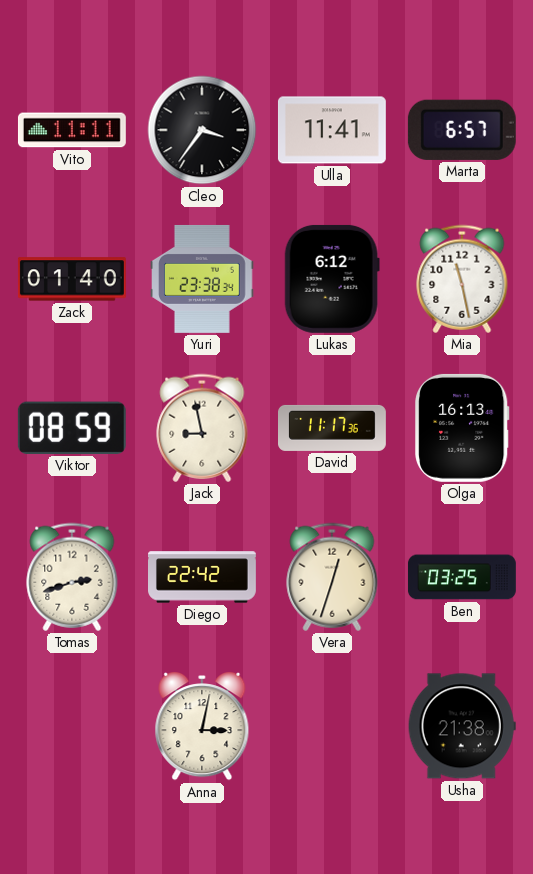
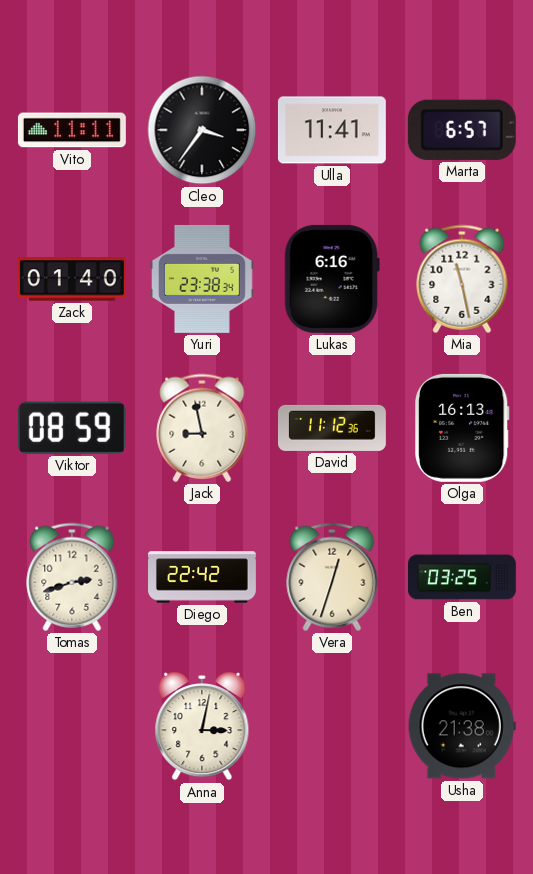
Lukas: 6:12 -> 6:16 (332, 279)
David: 11:17 -> 11:12 (333, 428)
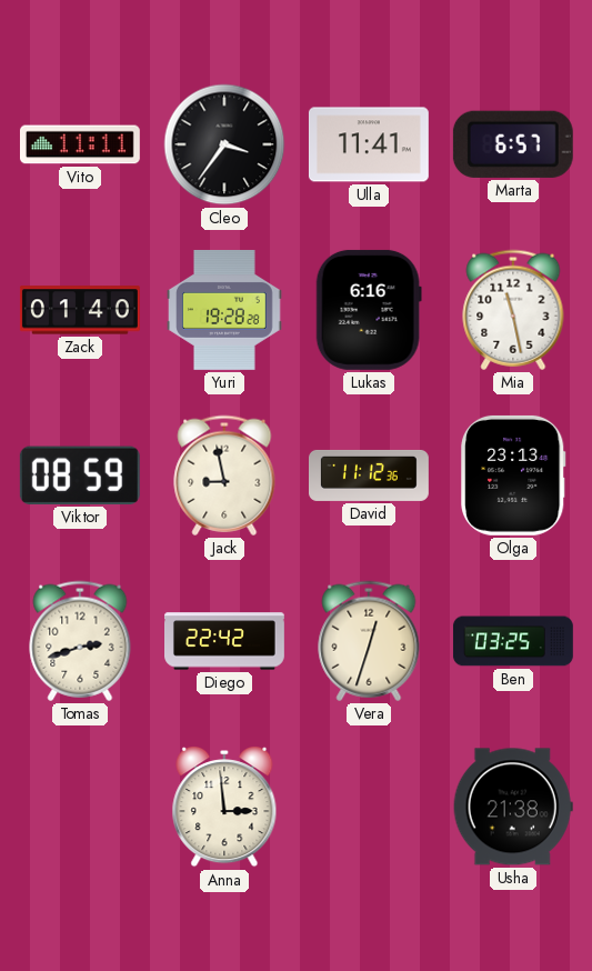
Yuri: 23:38 -> 19:28 (225, 310)
Olga: 16:13 -> 23:13 (514, 476)
Anna: 3:02 -> 2:59 (224, 808)
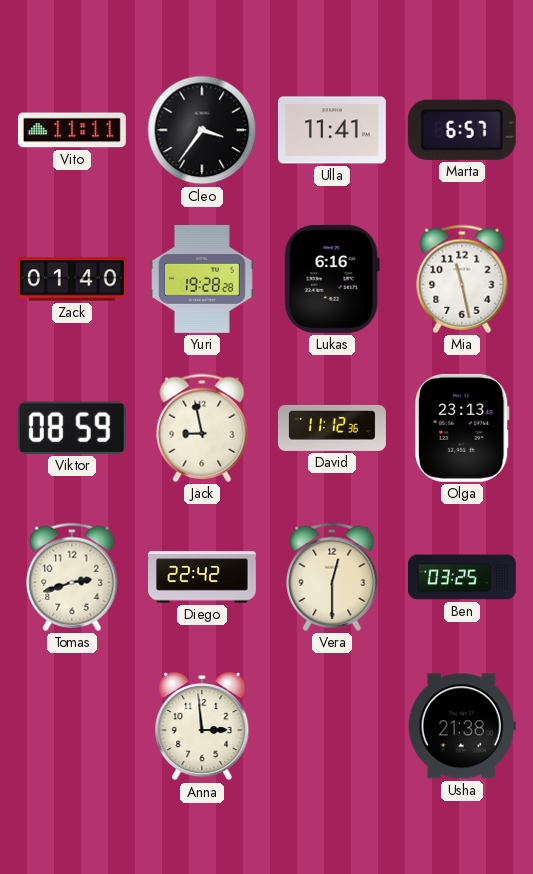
Vera: 12:33 -> 12:30 (332, 577)
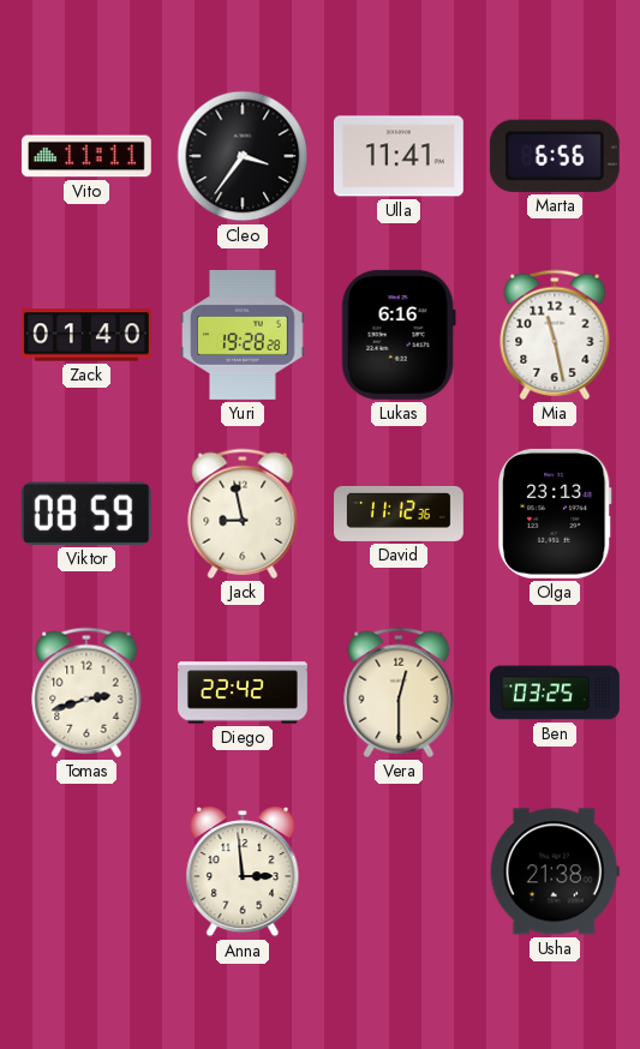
Marta: 6:57 -> 6:56 (555, 156)
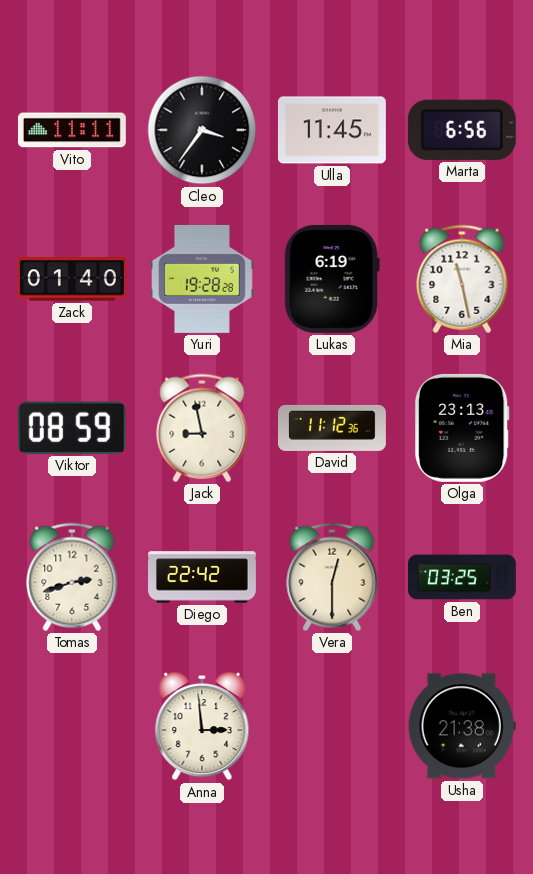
Ulla: 11:41 -> 11:45 (332, 130)
Lukas: 6:16 -> 6:19 (332, 279)
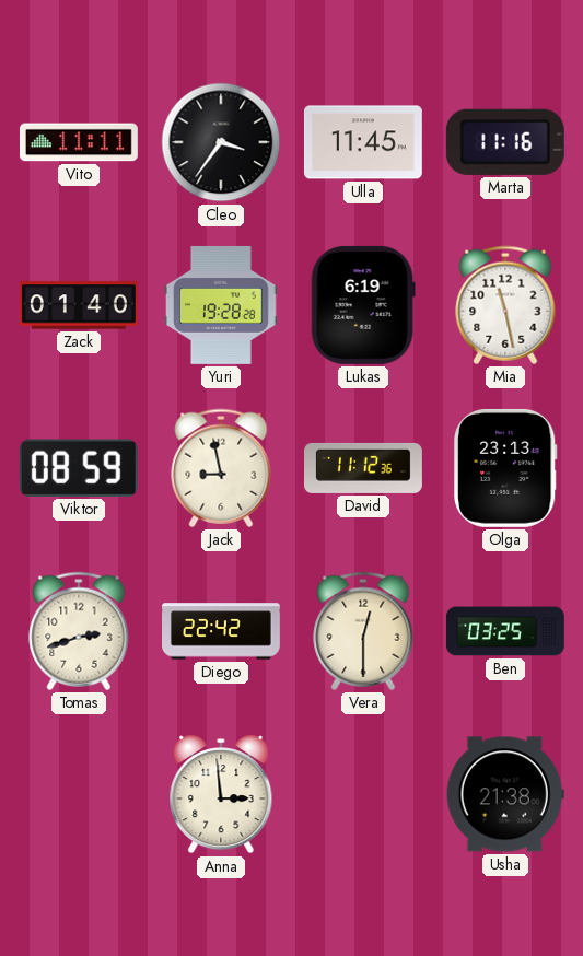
Marta: 6:56 -> 11:16 (505, 142)
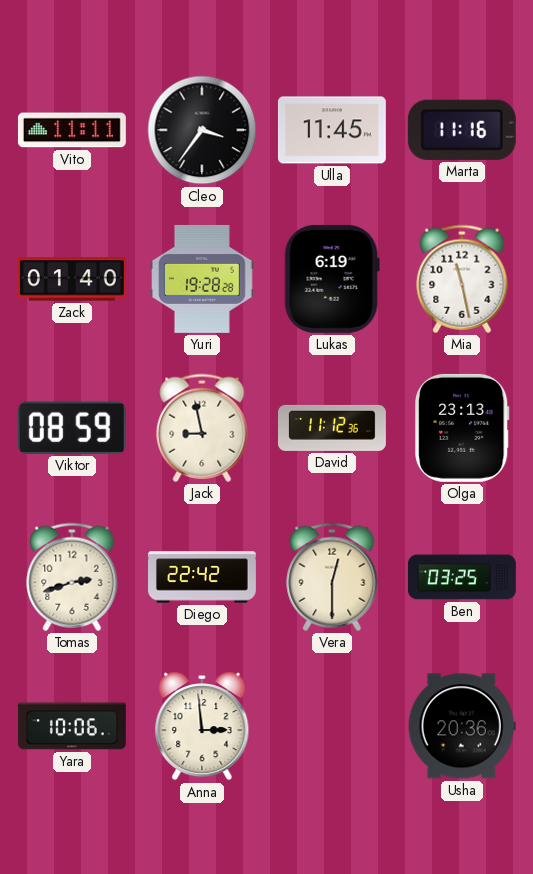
Yara: none -> 10:06 (72, 726)
Usha: 21:38 -> 20:36 (462, 726)
